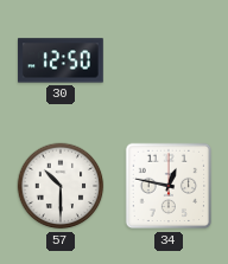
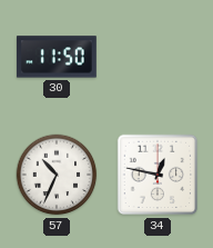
30: 12:50 -> 11:50 (57, 57)
57: 10:30 -> 10:34 (57, 175)
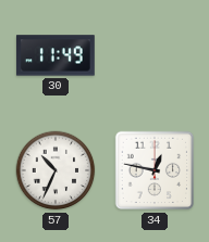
30: 11:50 -> 11:49 (56, 55)
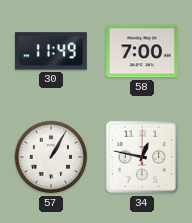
58: none -> 7:00 (143, 51)
57: 10:34 -> 1:05 (51, 157)
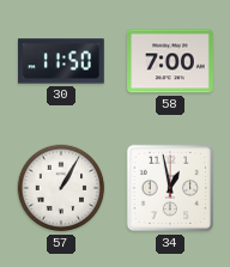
30: 11:49 -> 11:50 (61, 61)
34: 12:47 -> 12:58 (170, 188)
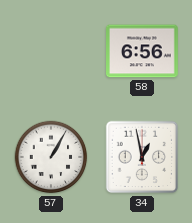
30: 11:50 -> none (61, 61)
58: 7:00 -> 6:56 (143, 51)
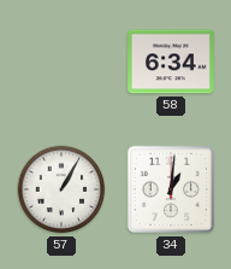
58: 6:56 -> 6:34 (172, 62)
34: 12:58 -> 1:01 (171, 189)
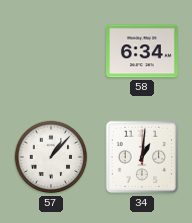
57: 1:05 -> 1:07 (51, 157)
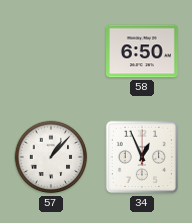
58: 6:34 -> 6:50 (143, 51)
34: 1:01 -> 12:56 (142, 157)
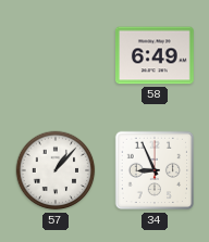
58: 6:50 -> 6:49 (156, 55)
34: 12:56 -> 8:56 (155, 170)
